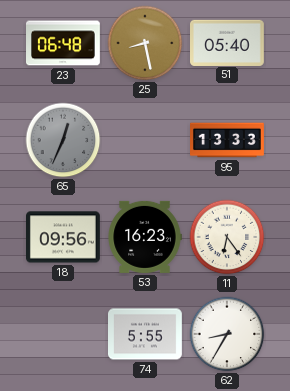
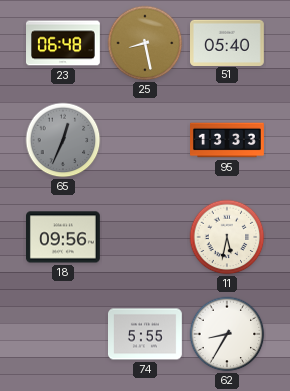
53: 16:23 -> none (145, 237)
11: 6:24 -> 5:32 (227, 237)
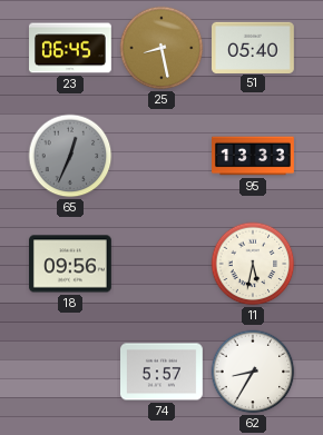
23: 06:48 -> 06:45 (71, 48)
74: 5:55 -> 5:57 (163, 372)
